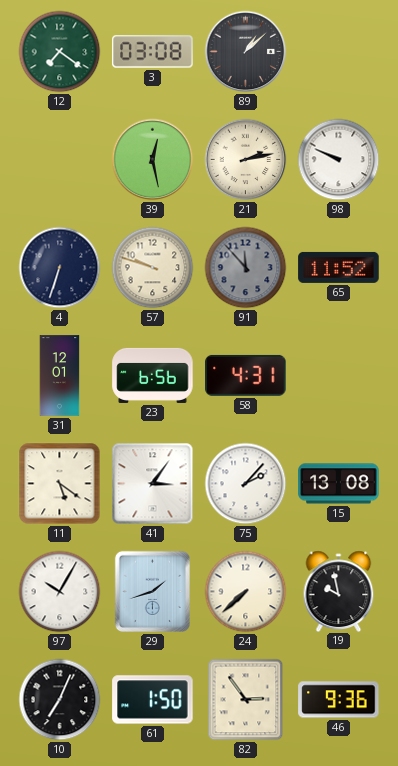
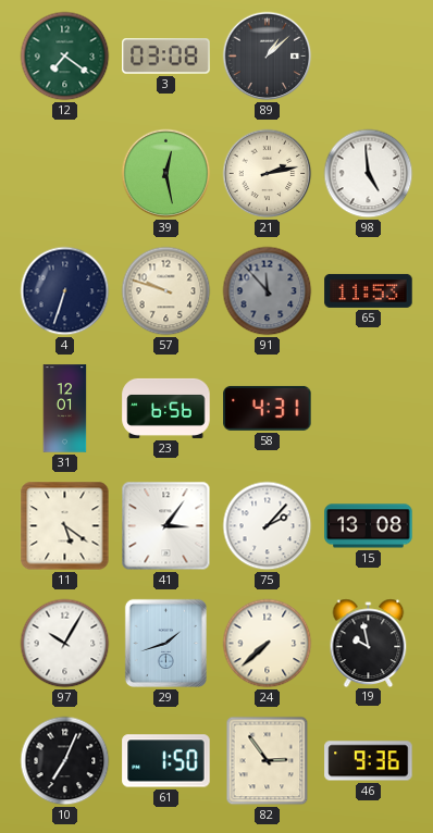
98: 9:49 -> 4:59 (369, 174)
65: 11:52 -> 11:53 (369, 290)
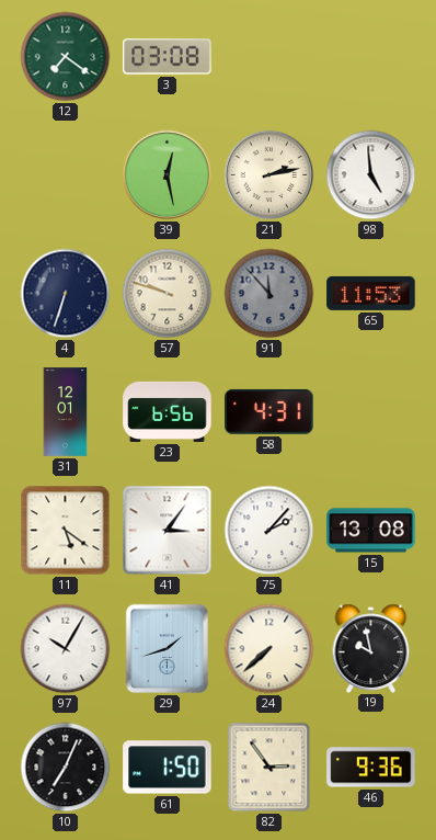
89: 1:08 -> none (268, 57)
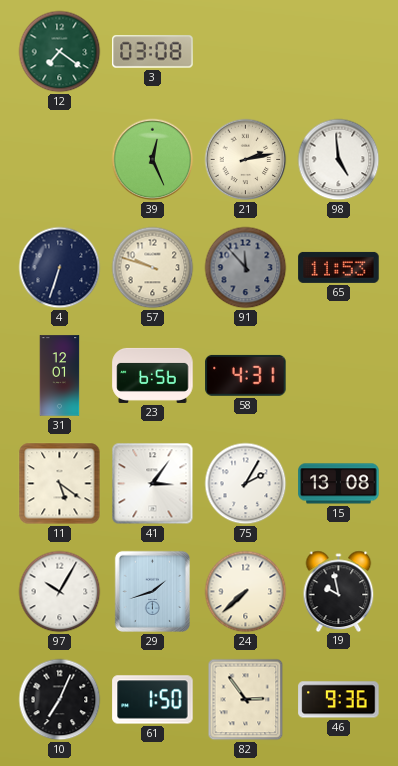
39: 12:28 -> 12:26 (153, 160)
75: 2:07 -> 2:05 (246, 484)
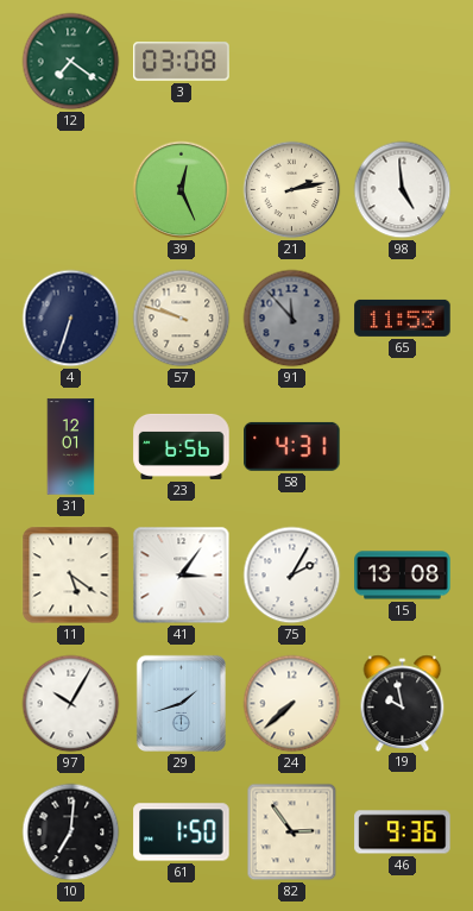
10: 7:04 -> 7:01 (71, 833)
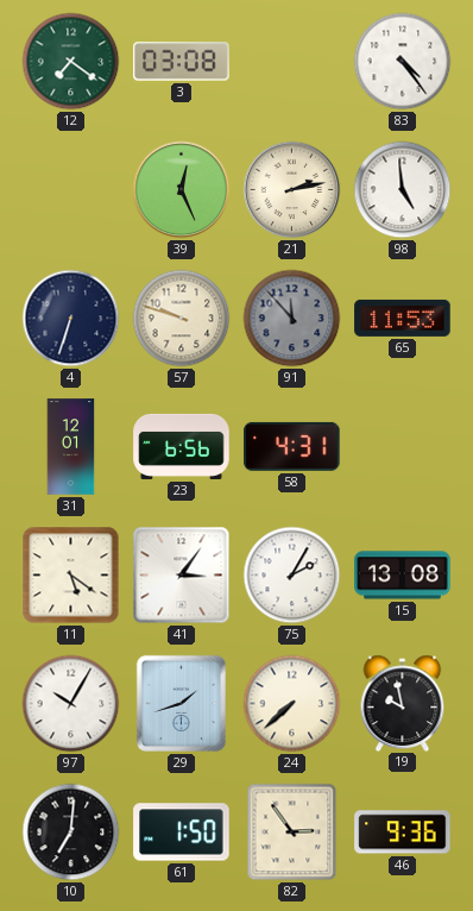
83: none -> 4:24 (403, 62)
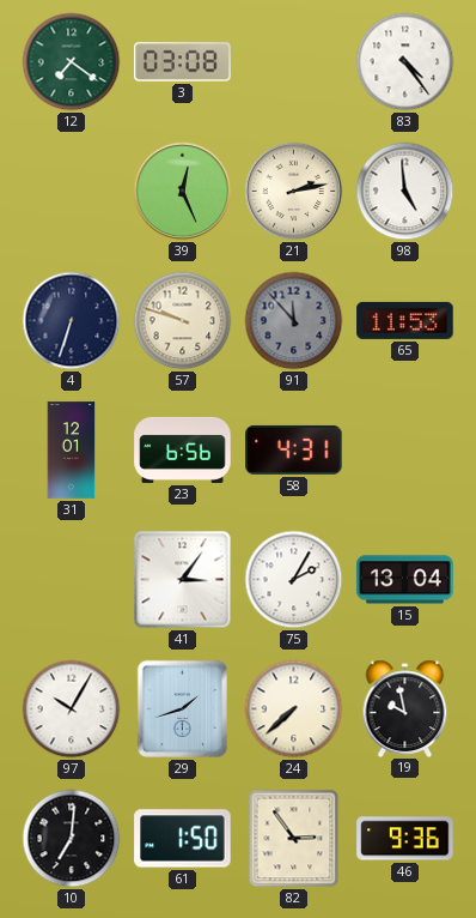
11: 5:21 -> none (71, 576)
15: 13:08 -> 13:04 (405, 580)
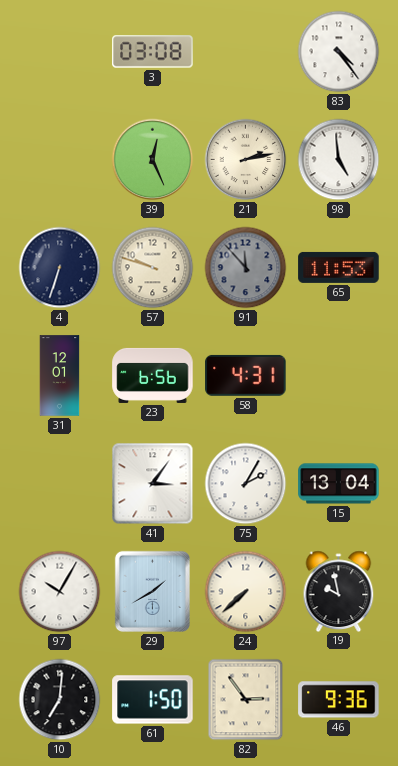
12: 7:21 -> none (72, 62)
29: 1:42 -> 1:40 (152, 591)
